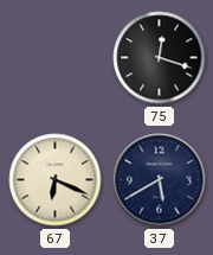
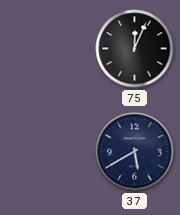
75: 12:18 -> 12:04 (135, 49)
67: 6:19 -> none (56, 180)
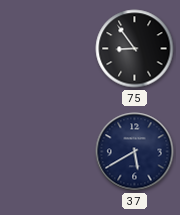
75: 12:04 -> 8:54 (135, 49)
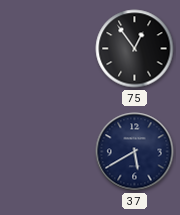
75: 8:54 -> 12:54 (135, 49)
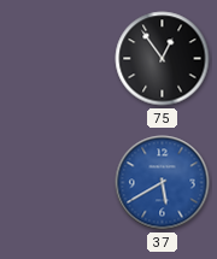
37 dial: navy -> blue (163, 183)
